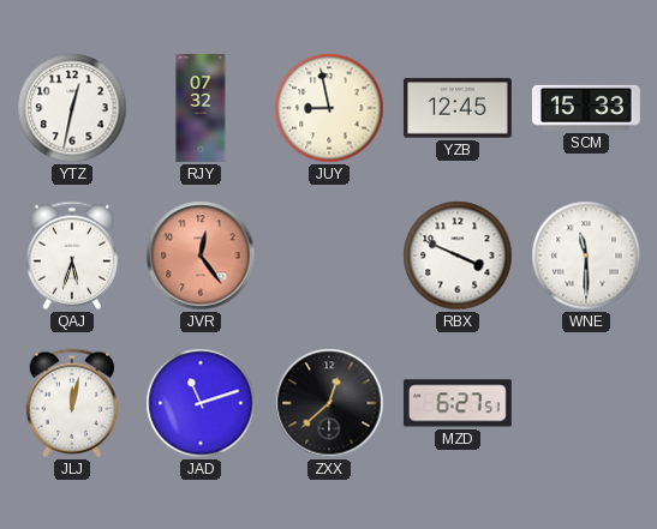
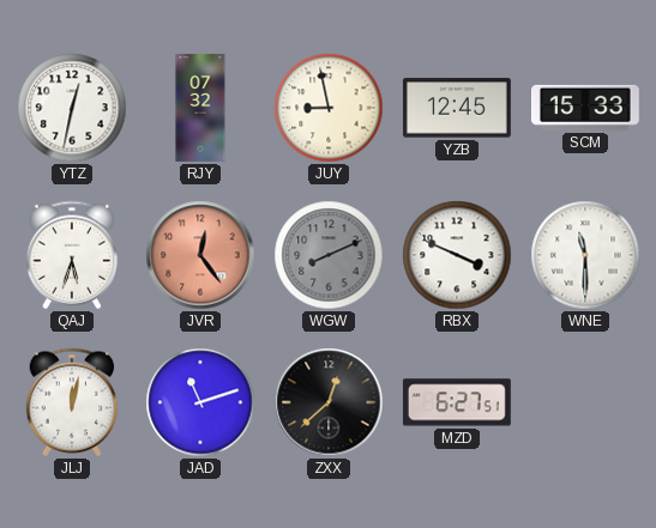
WGW: none -> 8:11 (329, 255)
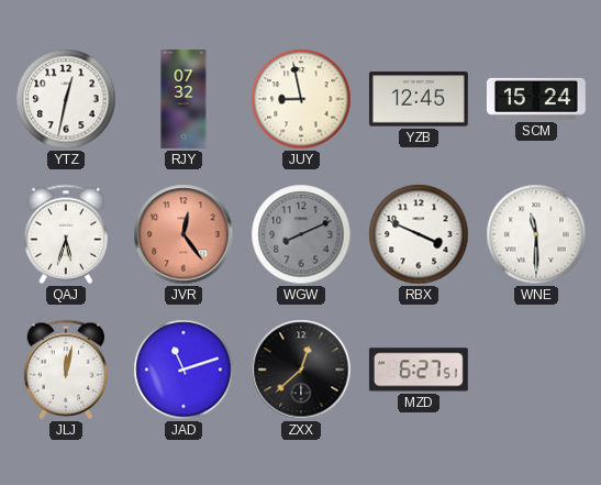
SCM: 15:33 -> 15:24 (536, 99)
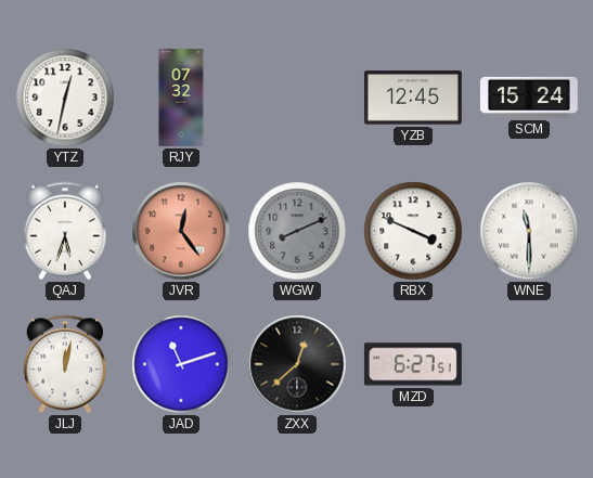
JUY: 8:58 -> none (301, 99)
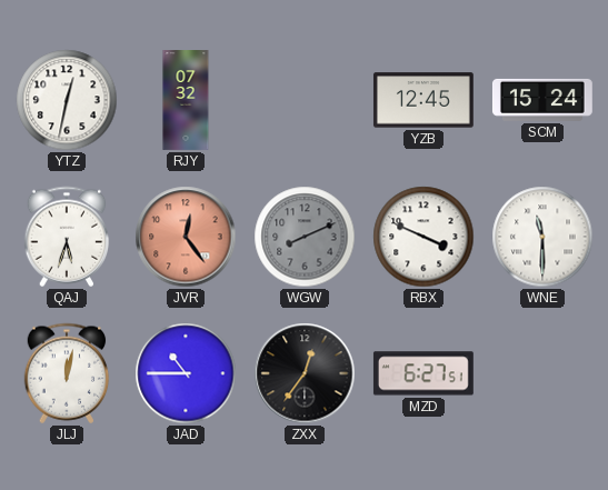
JAD: 11:12 -> 10:45 (186, 373)
ZXX: 12:38 -> 12:36 (305, 373)
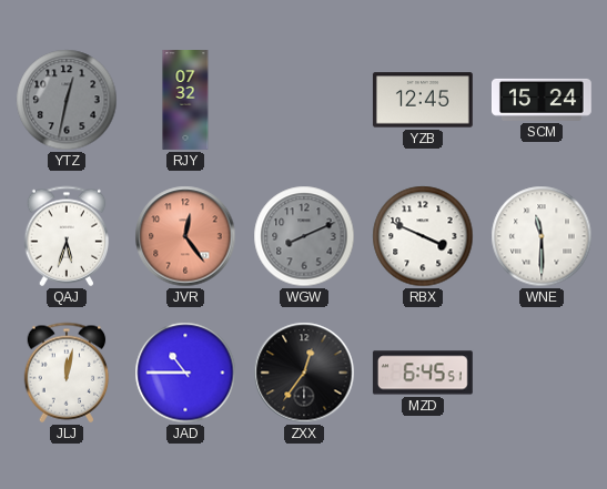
YTZ dial: white -> grey (67, 100)
MZD: 6:27 -> 6:45 (423, 373)
